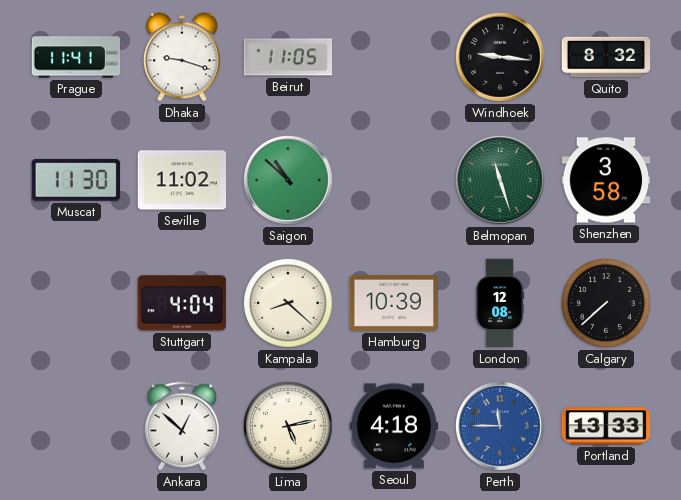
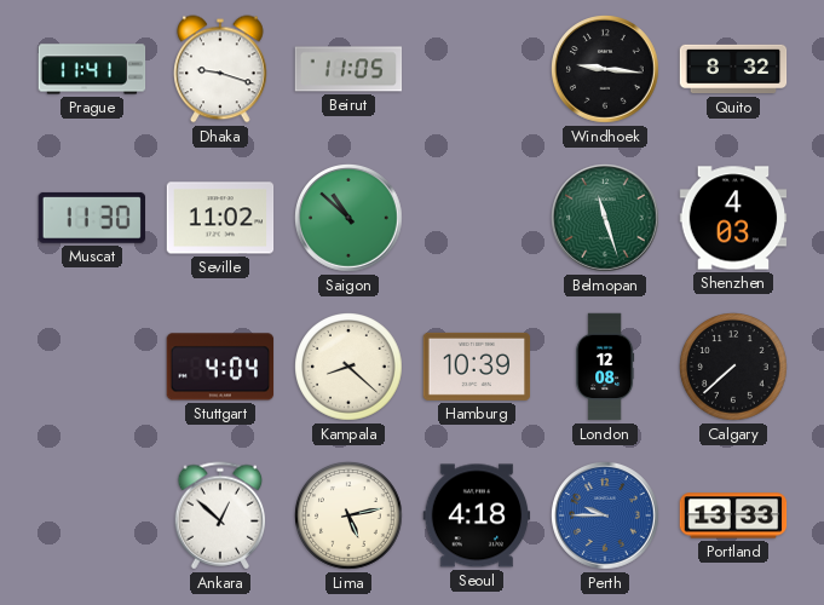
Shenzhen: 3:58 -> 4:03 (733, 218)
Perth: 11:45 -> 9:45 (606, 517)
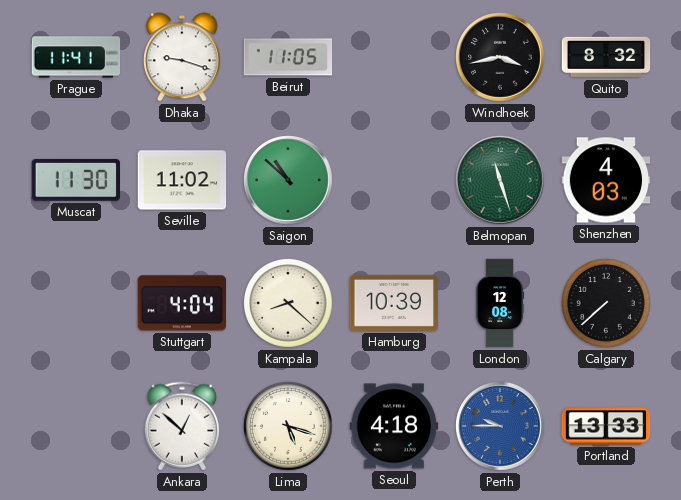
Windhoek: 9:16 -> 3:43 (501, 58)
Lima: 5:13 -> 5:18 (289, 427)
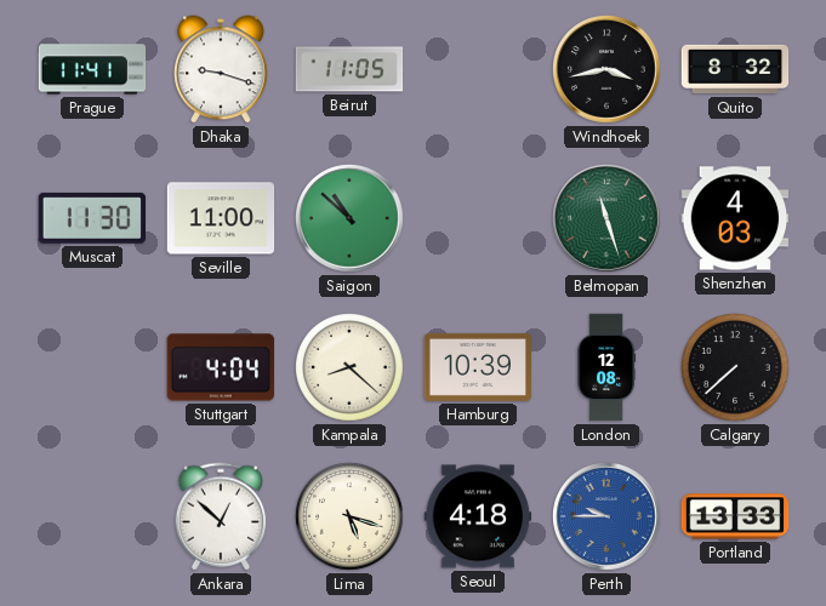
Seville: 11:02 -> 11:00 (221, 218)
